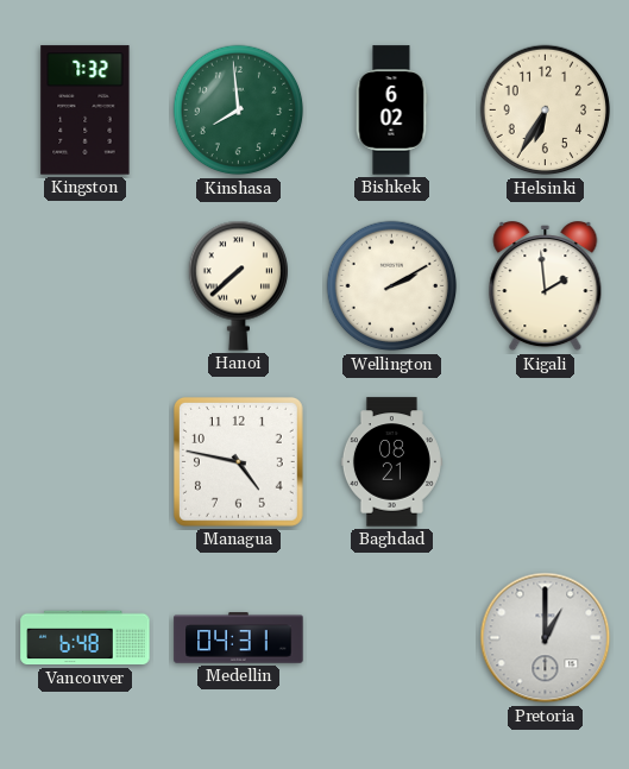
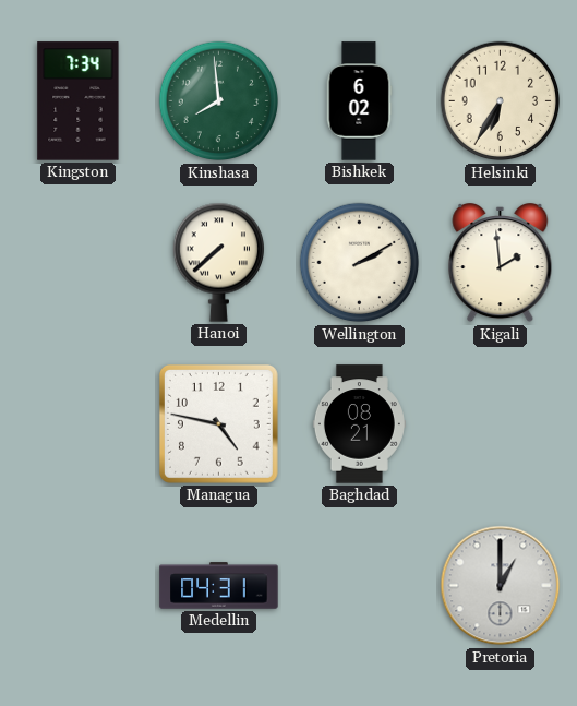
Kingston: 7:32 -> 7:34 (79, 101)
Vancouver: 6:48 -> none (86, 638)
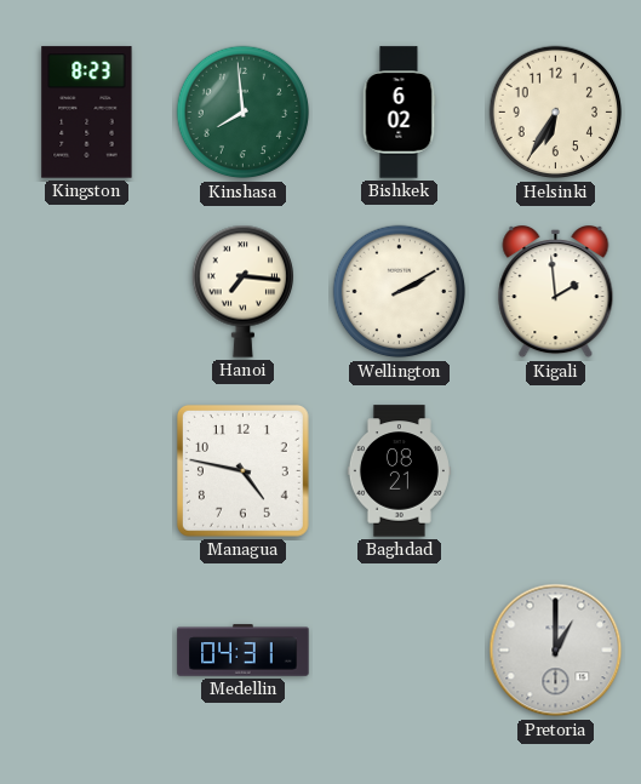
Kingston: 7:34 -> 8:23 (87, 113)
Hanoi: 7:38 -> 7:16 (242, 291)
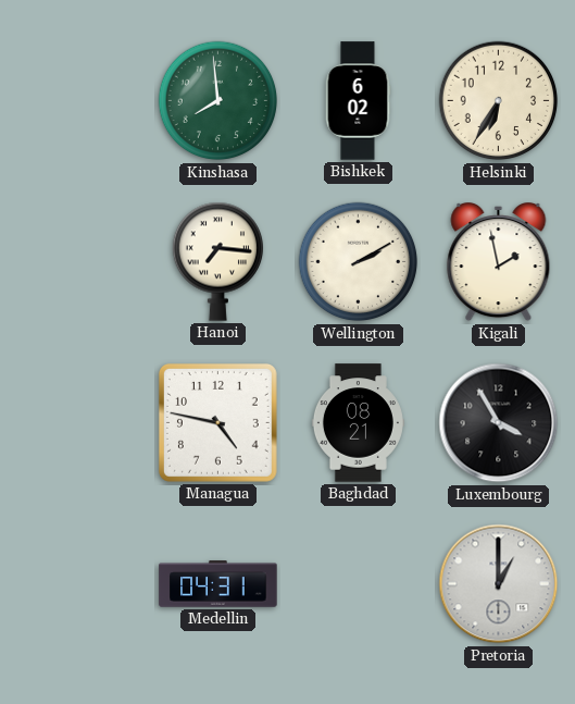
Kingston: 8:23 -> none (87, 113)
Kigali: 1:59 -> 1:58 (499, 263)
Luxembourg: none -> 3:55 (499, 423)
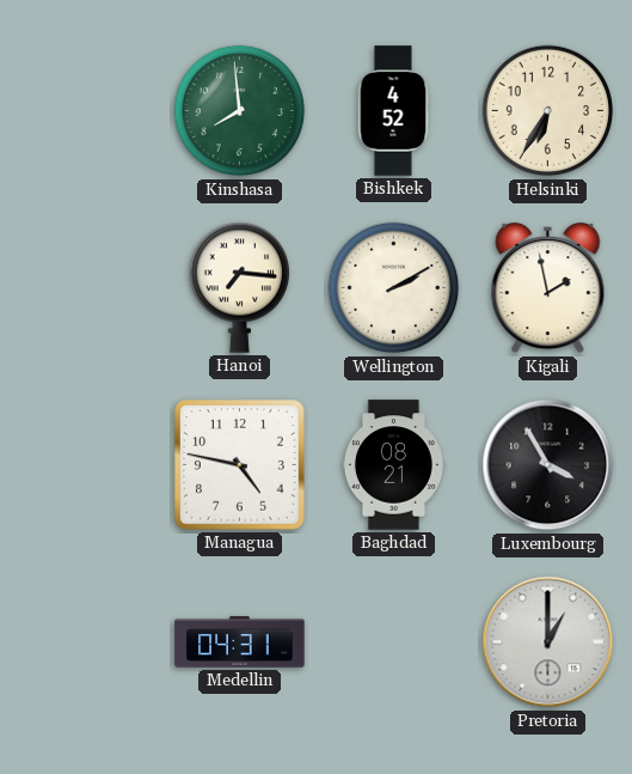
Bishkek: 6:02 -> 4:52 (393, 111)
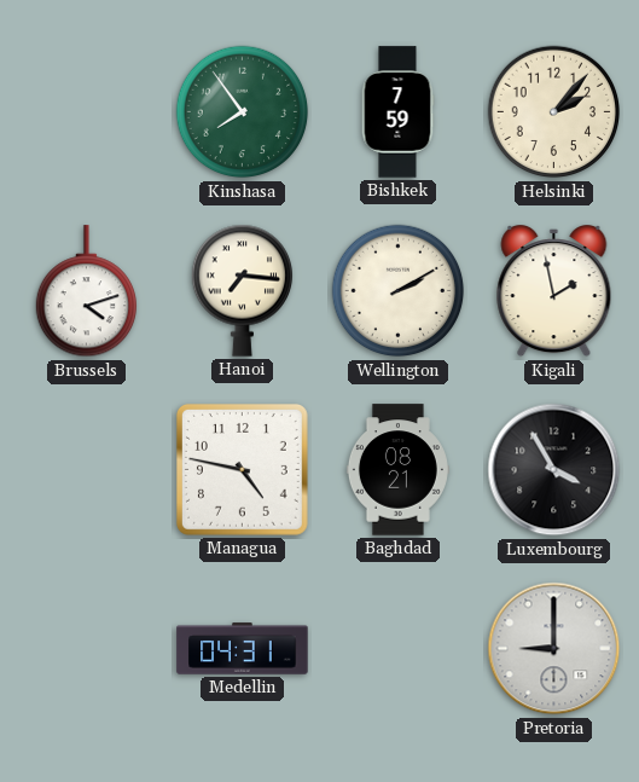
Kinshasa: 7:59 -> 7:54 (243, 112)
Bishkek: 4:52 -> 7:59 (397, 112)
Helsinki: 6:35 -> 2:07 (554, 112)
Brussels: none -> 4:12 (86, 291)
Pretoria: 1:00 -> 9:00 (554, 649)
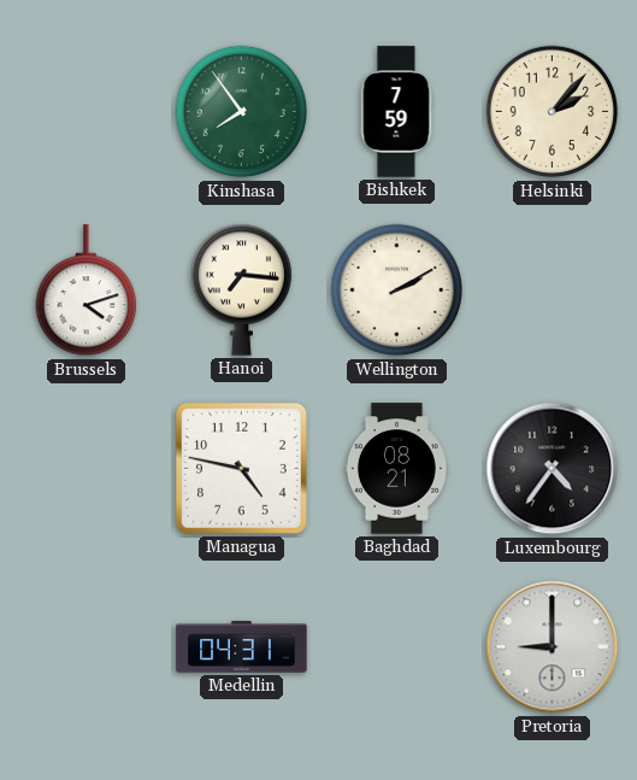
Kigali: 1:58 -> none (554, 292)
Luxembourg: 3:55 -> 4:36 (553, 469)
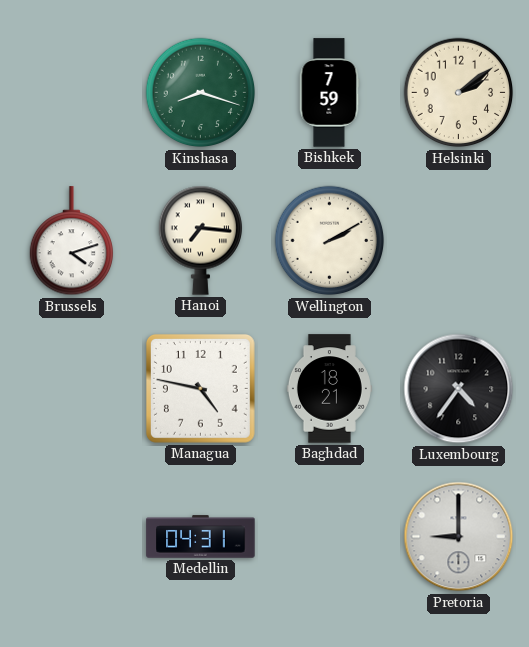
Kinshasa: 7:54 -> 8:18 (201, 93)
Helsinki: 2:07 -> 2:09 (459, 93)
Baghdad: 08:21 -> 18:21 (329, 389)
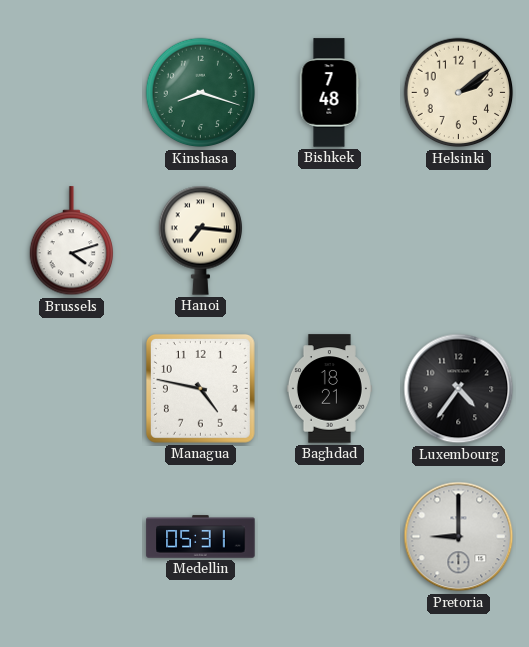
Bishkek: 7:59 -> 7:48 (329, 93)
Wellington: 2:10 -> none (330, 241)
Medellin: 04:31 -> 05:31 (201, 537)
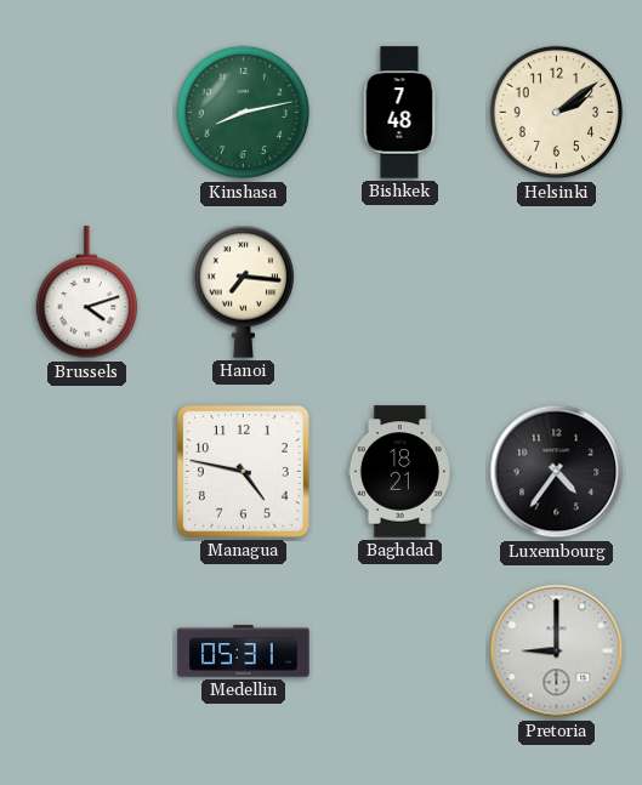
Kinshasa: 8:18 -> 8:13 (244, 113)
